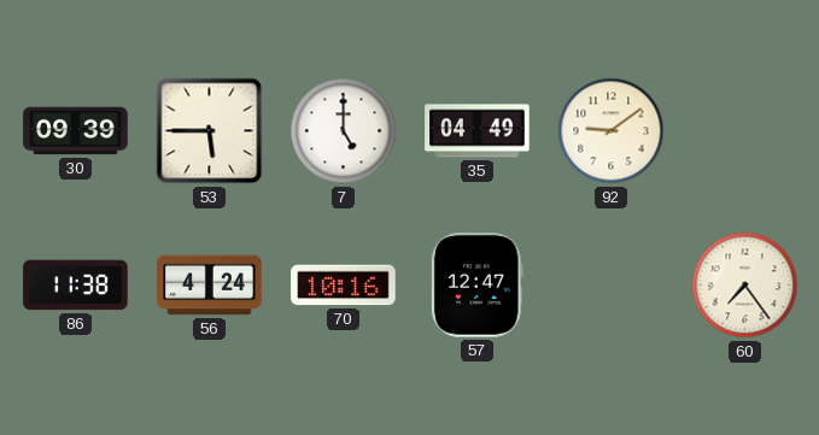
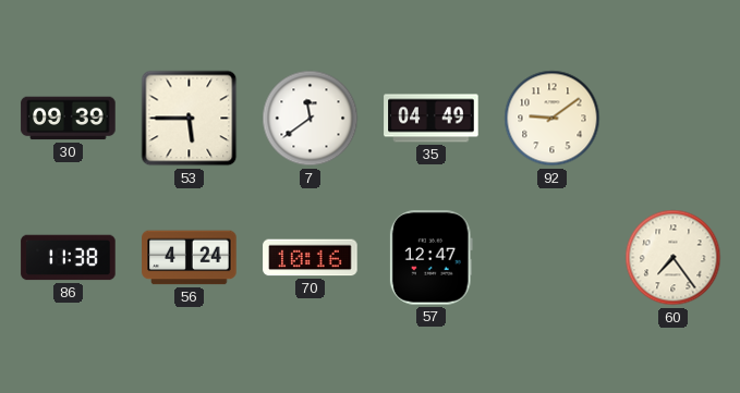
7: 5:00 -> 11:39 (311, 119)
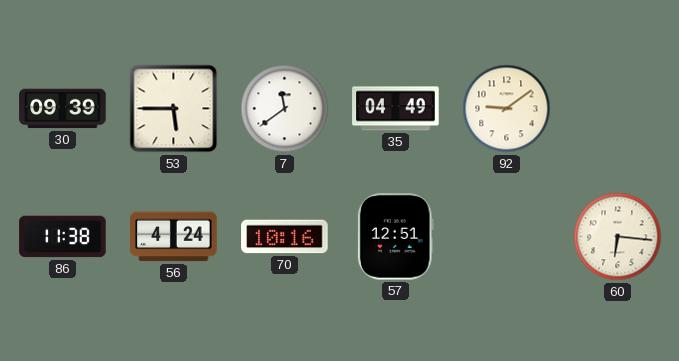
57: 12:47 -> 12:51 (395, 237)
60: 7:24 -> 6:16 (618, 237)
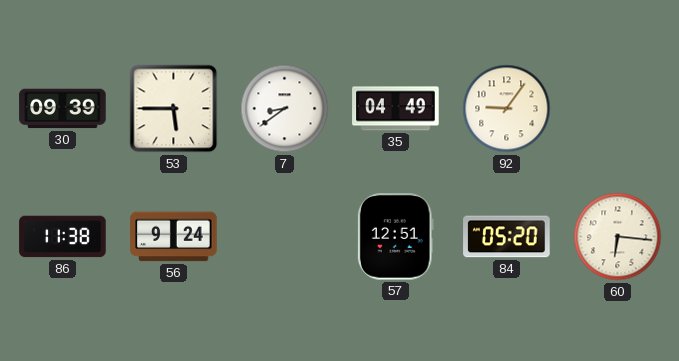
7: 11:39 -> 8:39 (285, 109)
92: 9:09 -> 9:06 (507, 109)
56: 4:24 -> 9:24 (174, 237)
70: 10:16 -> none (285, 237)
84: none -> 05:20 (507, 237)
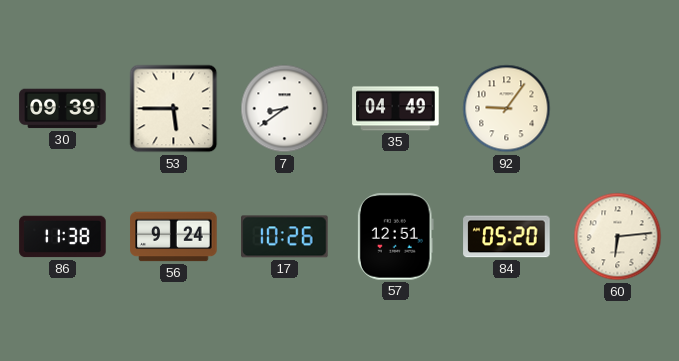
17: none -> 10:26 (285, 237)
60: 6:16 -> 6:14 (618, 237)
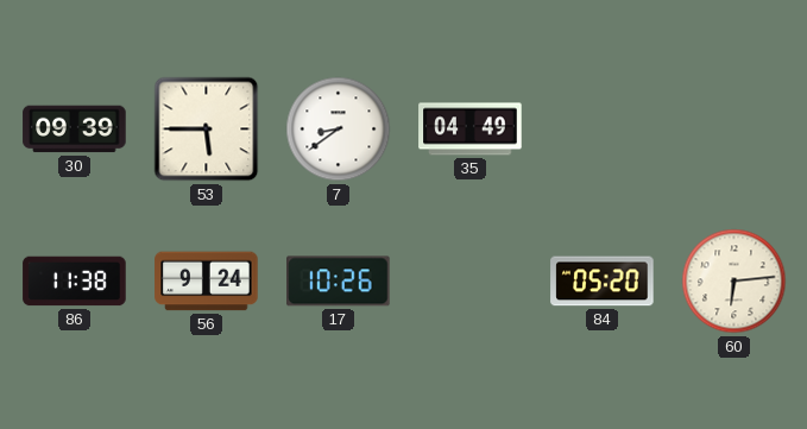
92: 9:06 -> none (507, 109)
57: 12:51 -> none (395, 237)
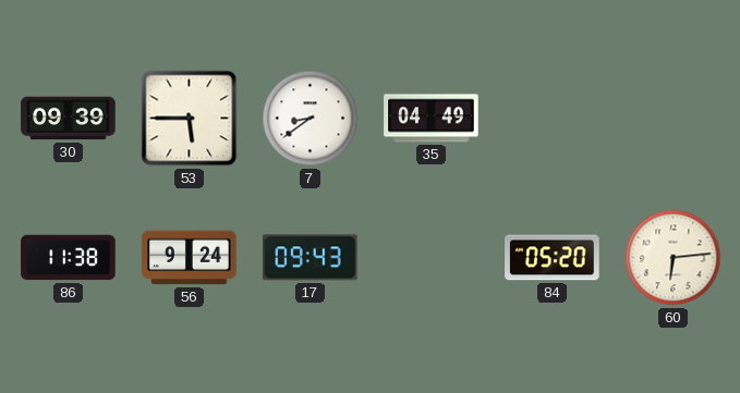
17: 10:26 -> 09:43 (311, 258)
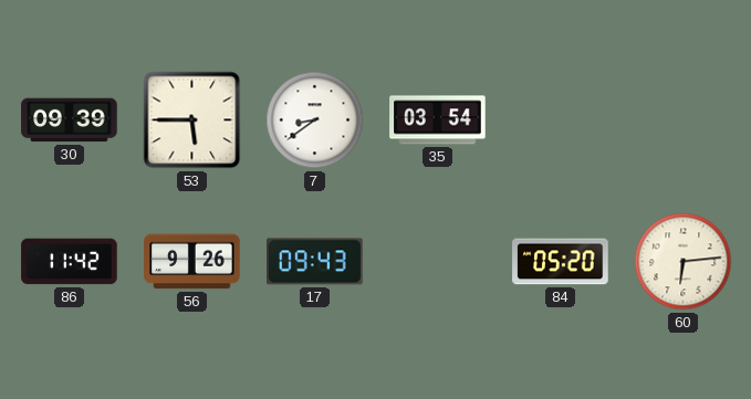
35: 04:49 -> 03:54 (438, 120)
86: 11:38 -> 11:42 (70, 262)
56: 9:24 -> 9:26 (192, 262)
